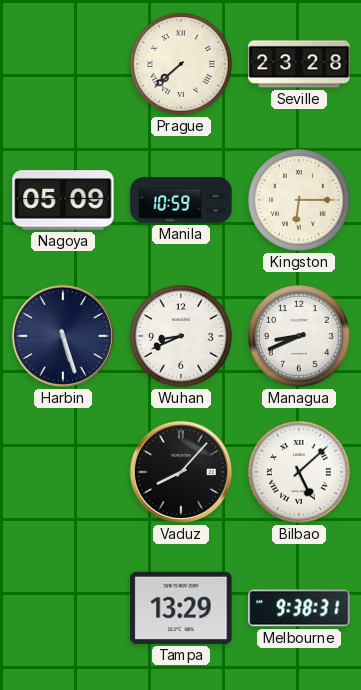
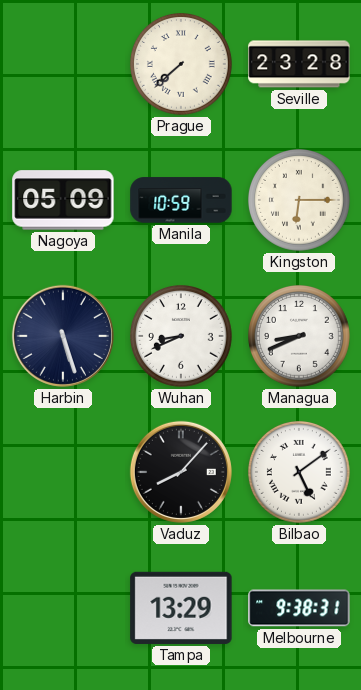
Bilbao: 5:08 -> 5:09 (300, 473)
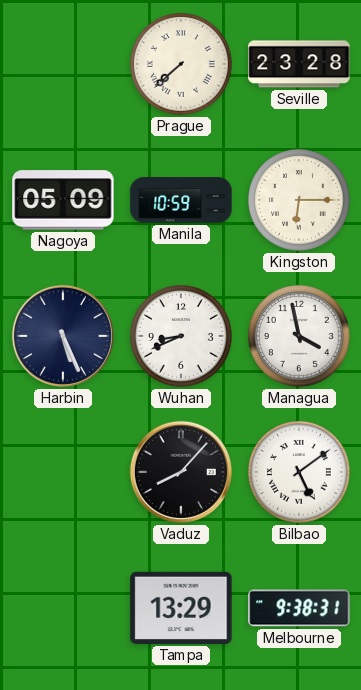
Harbin: 5:27 -> 5:26 (63, 336)
Managua: 8:41 -> 3:58 (300, 337)
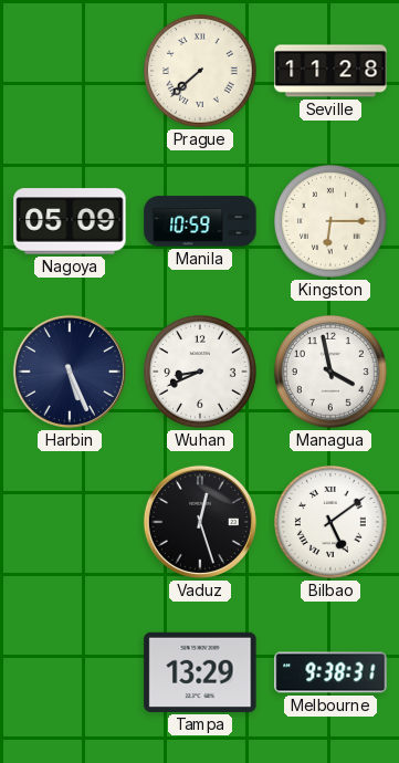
Seville: 23:28 -> 11:28 (330, 71)
Vaduz: 8:07 -> 12:27 (200, 522)
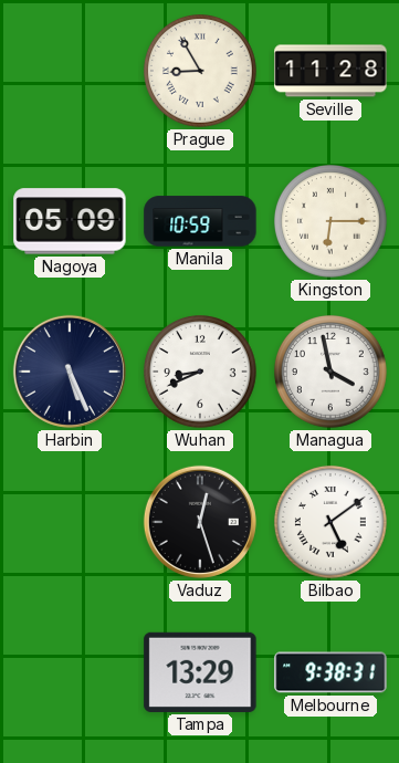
Prague: 7:38 -> 8:55 (201, 72)
